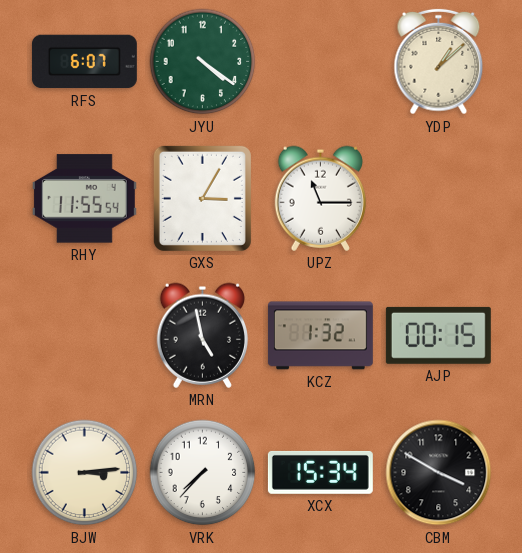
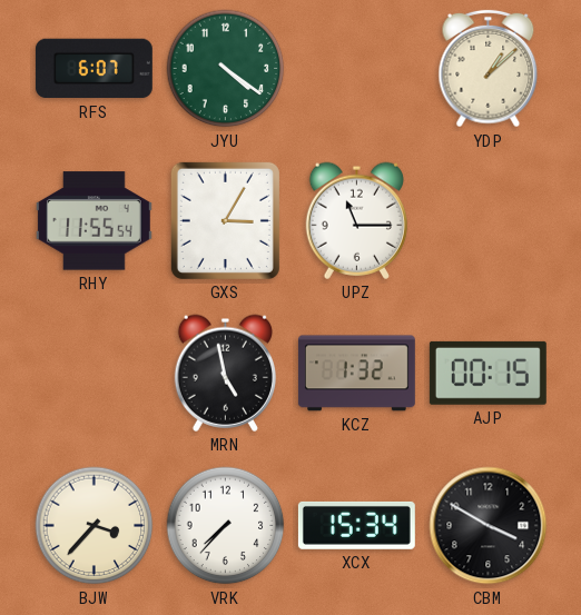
BJW: 3:14 -> 3:37 (95, 526)
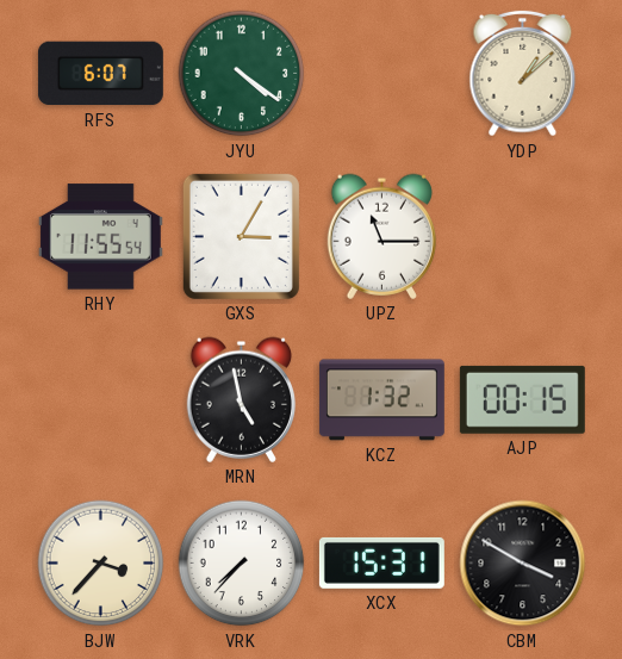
XCX: 15:34 -> 15:31 (381, 562)
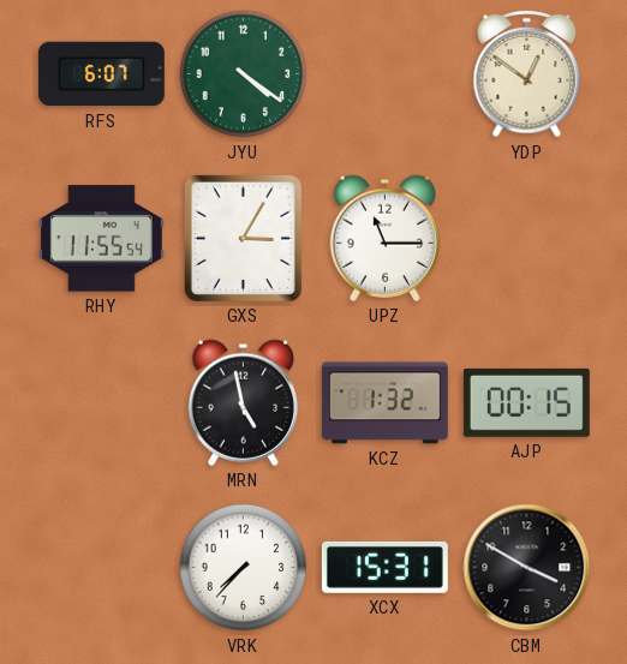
YDP: 1:08 -> 12:51 (527, 74)
BJW: 3:37 -> none (101, 564)
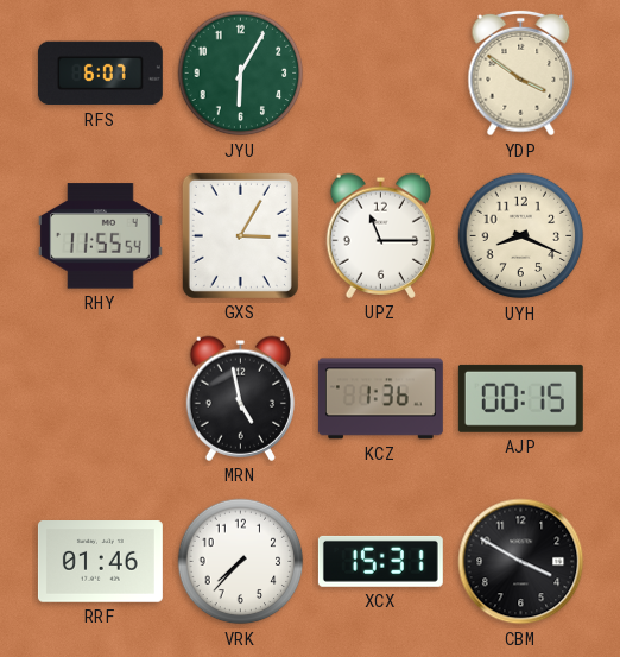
JYU: 4:21 -> 6:05 (241, 74)
YDP: 12:51 -> 3:51 (521, 74)
UYH: none -> 8:19 (521, 236)
KCZ: 1:32 -> 1:36 (380, 399)
RRF: none -> 01:46 (100, 562)
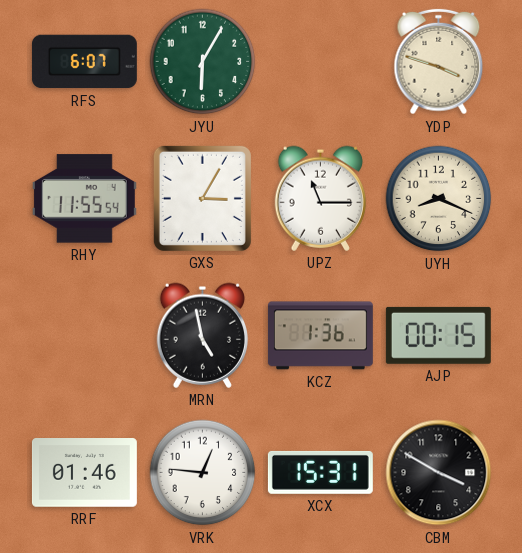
YDP: 3:51 -> 3:48 (439, 62)
VRK: 7:37 -> 12:46 (203, 473)
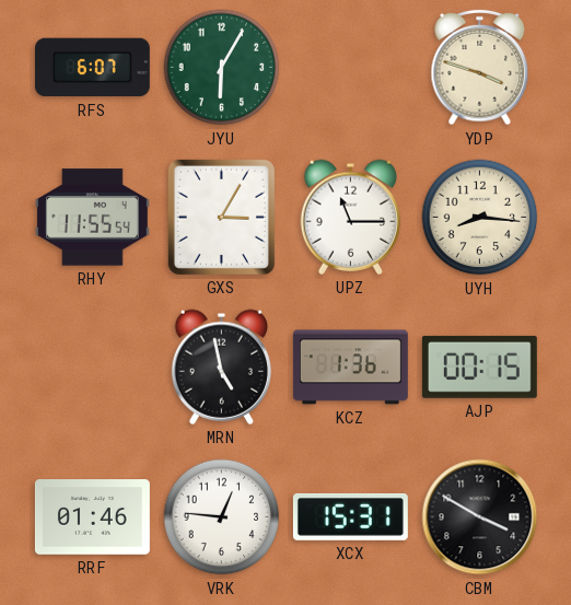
UYH: 8:19 -> 8:16 (480, 218)
